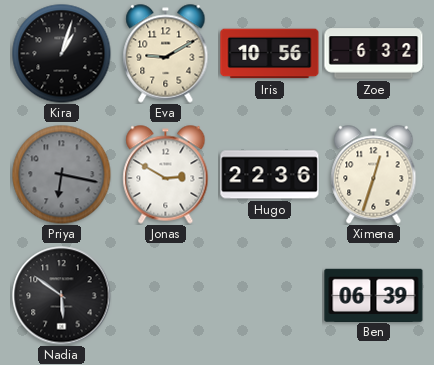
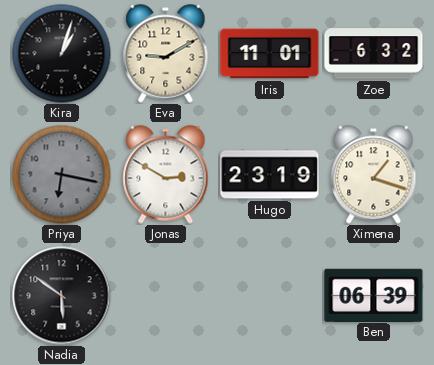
Iris: 10:56 -> 11:01 (270, 54)
Hugo: 22:36 -> 23:19 (270, 175)
Ximena: 12:33 -> 1:18 (374, 175)
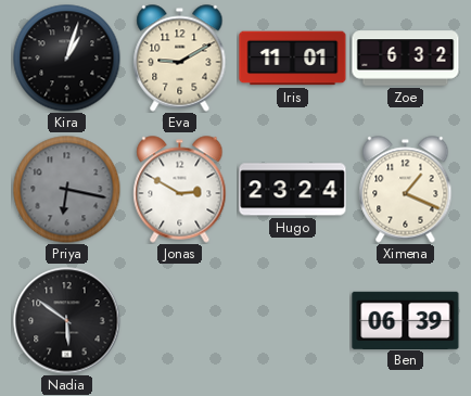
Hugo: 23:19 -> 23:24 (293, 190)
Ximena: 1:18 -> 1:19 (406, 190)
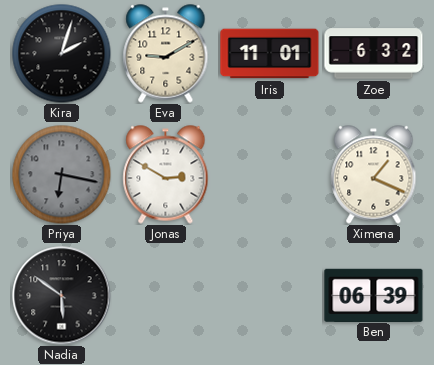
Kira: 1:03 -> 2:03 (62, 54)
Hugo: 23:24 -> none (293, 190)
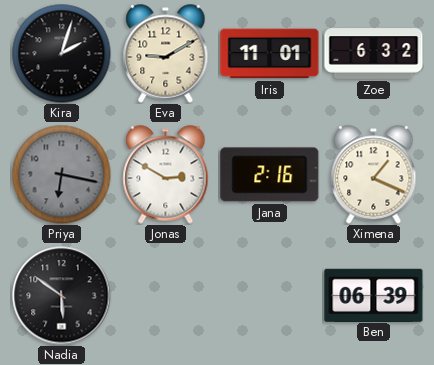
Jana: none -> 2:16 (270, 175)
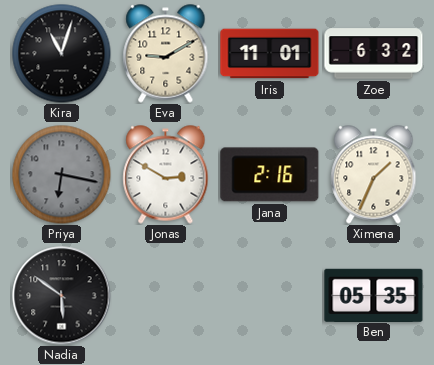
Kira: 2:03 -> 11:03 (62, 54)
Ximena: 1:19 -> 1:34 (374, 175)
Ben: 06:39 -> 05:35 (374, 295)
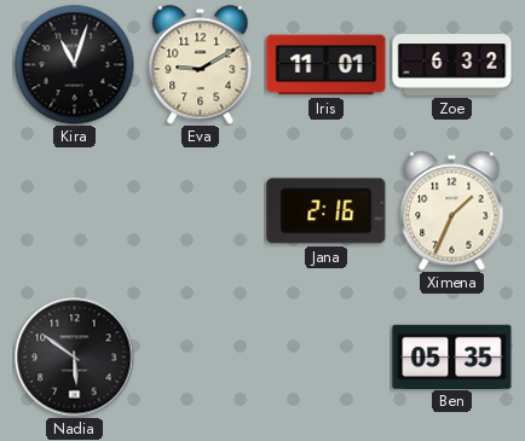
Priya: 6:17 -> none (62, 175)
Jonas: 2:50 -> none (166, 175)
